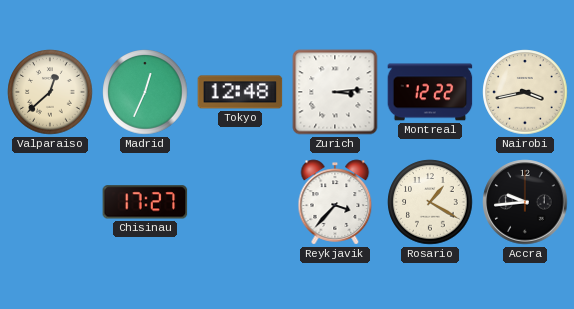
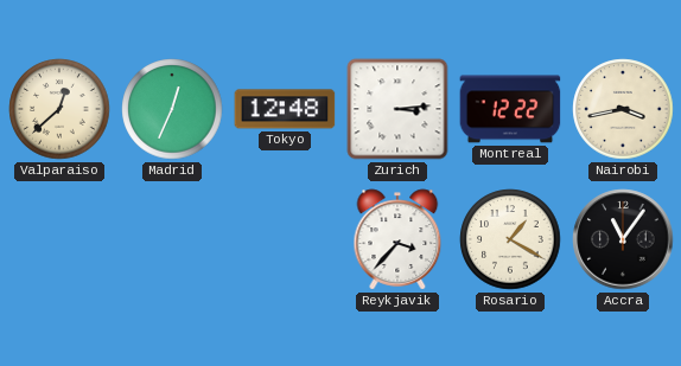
Chisinau: 17:27 -> none (145, 202)
Accra: 9:44 -> 11:06 (623, 239)
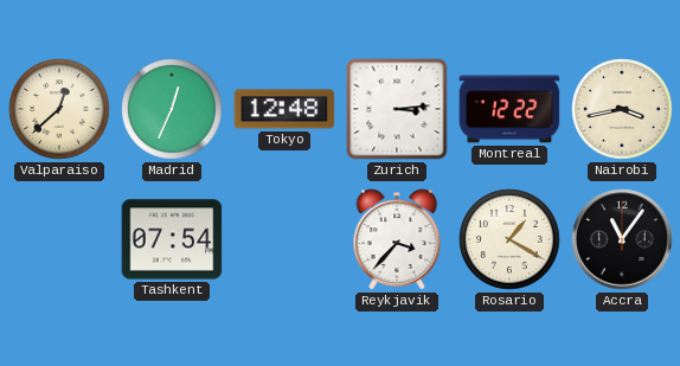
Tashkent: none -> 07:54 (172, 239)
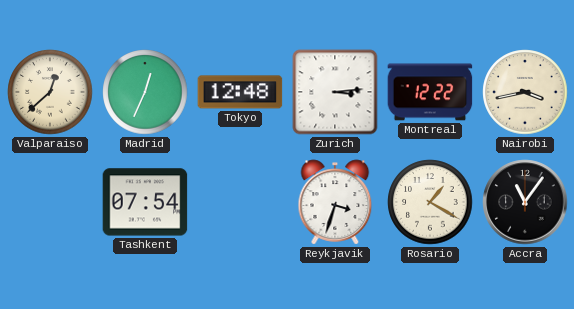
Reykjavik: 3:37 -> 3:33 (335, 202)
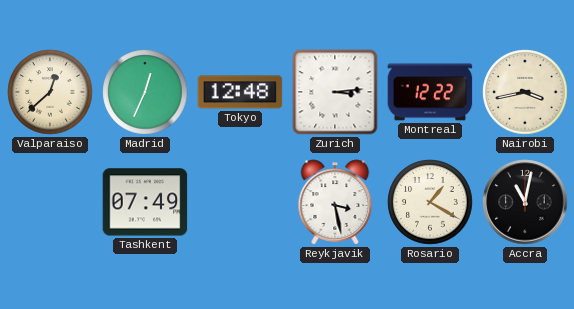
Tashkent: 07:54 -> 07:49 (145, 202)
Reykjavik: 3:33 -> 3:28 (335, 202)
Accra: 11:06 -> 11:02 (525, 202)
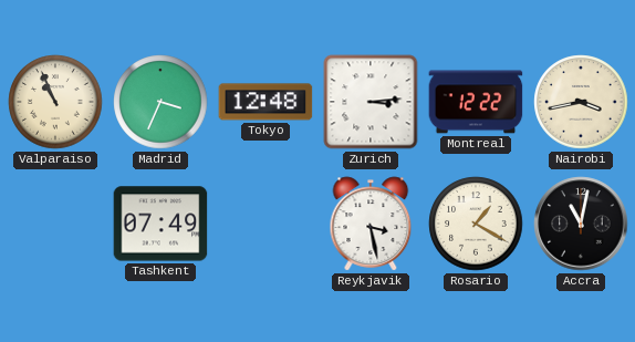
Valparaiso: 12:38 -> 10:56 (55, 102)
Madrid: 12:34 -> 3:34 (160, 102)
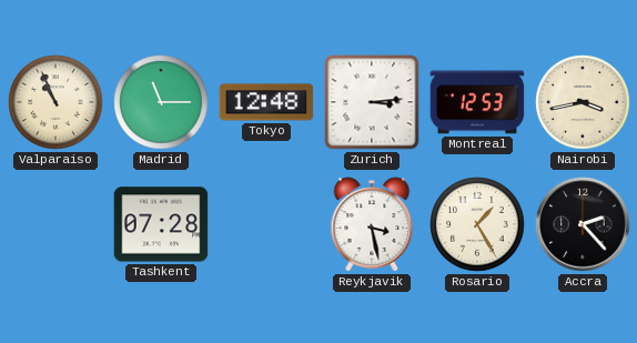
Madrid: 3:34 -> 11:15 (161, 102)
Montreal: 12:22 -> 12:53 (477, 102)
Tashkent: 07:49 -> 07:28 (161, 224)
Rosario: 1:20 -> 1:25 (477, 224)
Accra: 11:02 -> 2:23 (583, 224)
